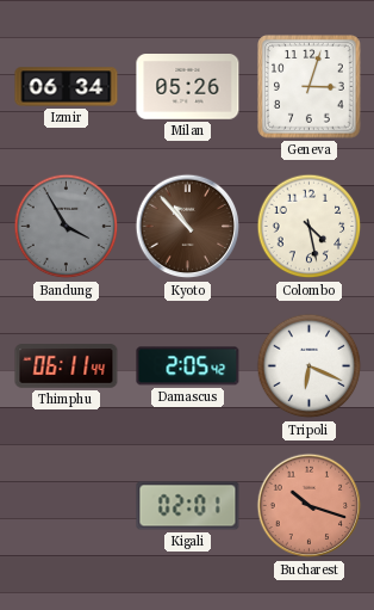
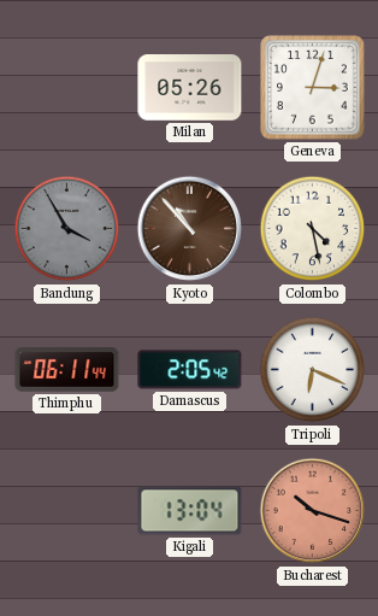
Izmir: 06:34 -> none (67, 87)
Kigali: 02:01 -> 13:04 (190, 511)
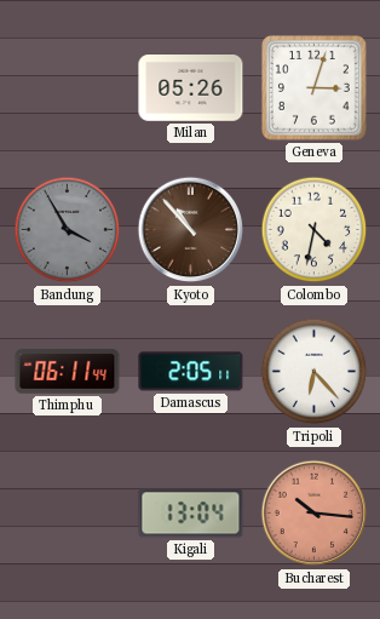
Colombo: 4:28 -> 4:32 (315, 230)
Damascus: 2:05:42 -> 2:05:11 (191, 372)
Tripoli: 6:19 -> 6:23 (315, 372)
Bucharest: 10:18 -> 10:16 (315, 514)
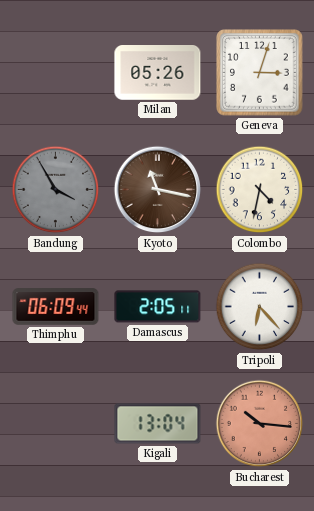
Kyoto: 10:53 -> 11:17 (158, 190)
Thimphu: 06:11 -> 06:09 (56, 307)
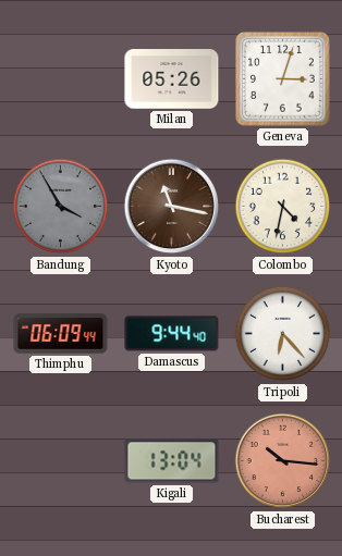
Damascus: 2:05 -> 9:44 (172, 334)
